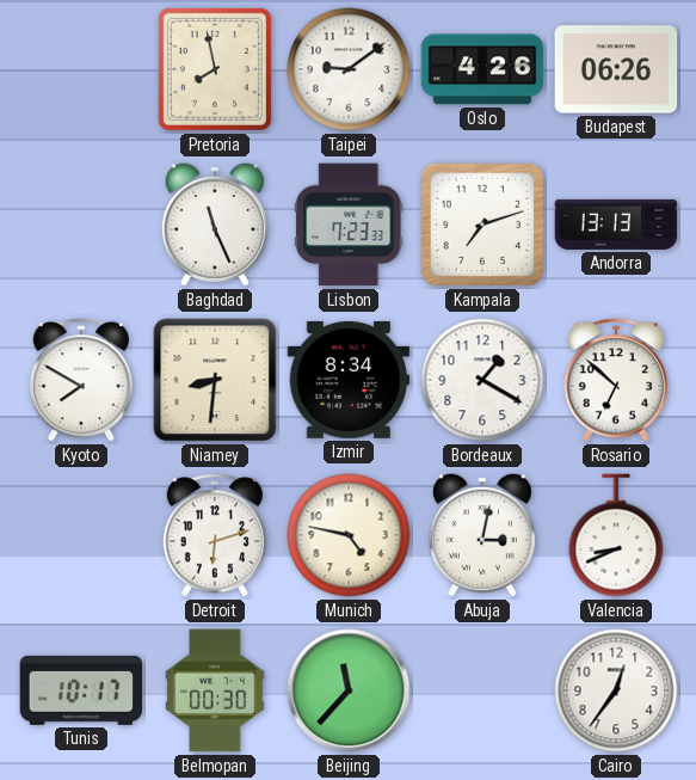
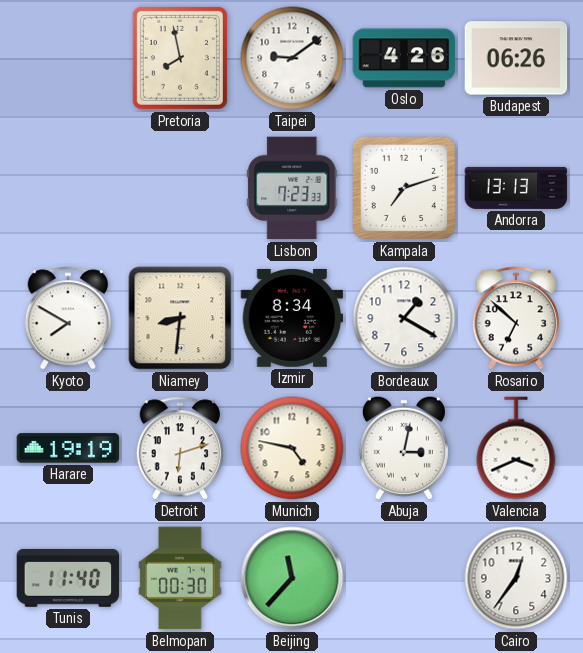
Baghdad: 11:26 -> none (215, 225)
Harare: none -> 19:19 (68, 448)
Valencia: 8:41 -> 3:41 (516, 448)
Tunis: 10:17 -> 11:40 (68, 578)
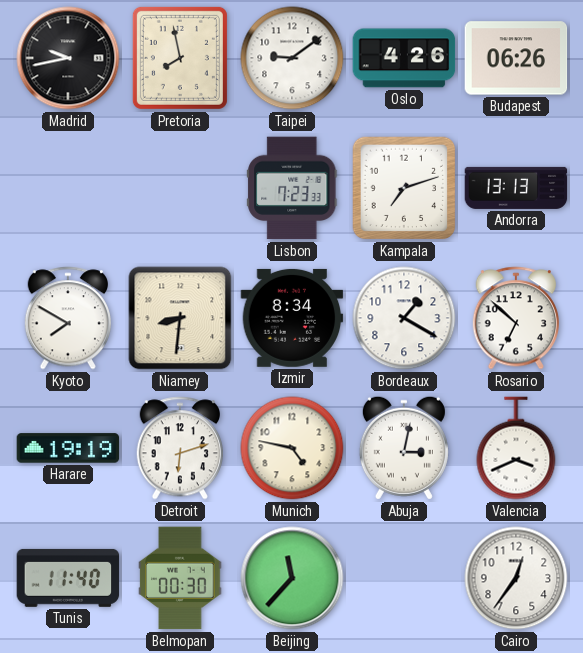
Madrid: none -> 9:43 (68, 58)
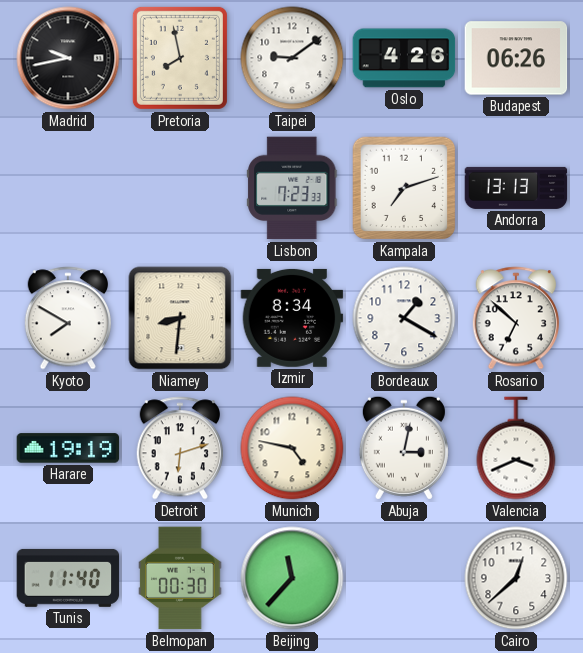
Cairo: 12:36 -> 12:38 (516, 578)
